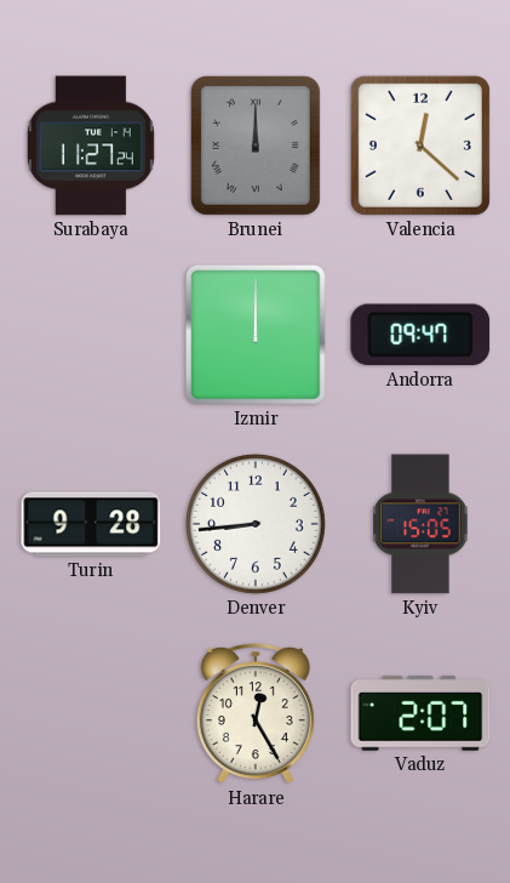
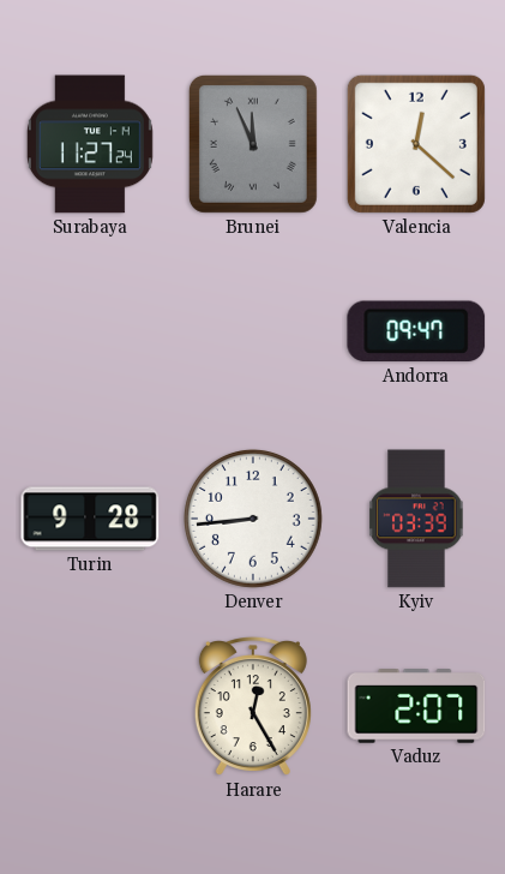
Brunei: 12:00 -> 11:56 (253, 144)
Izmir: 12:00 -> none (256, 335)
Kyiv: 15:05 -> 03:39 (416, 519)
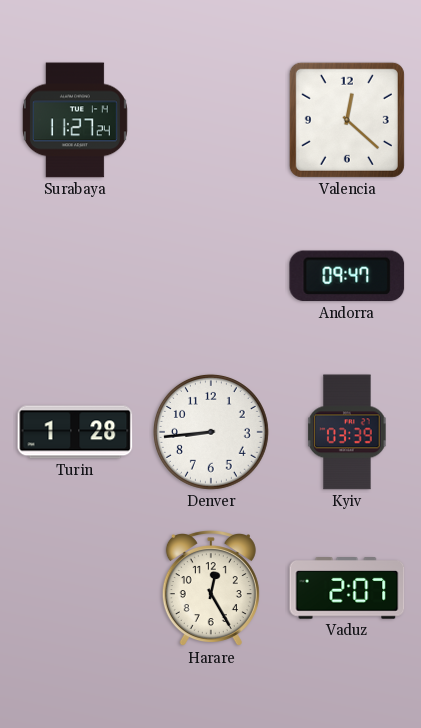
Brunei: 11:56 -> none (253, 144)
Turin: 9:28 -> 1:28 (75, 432)
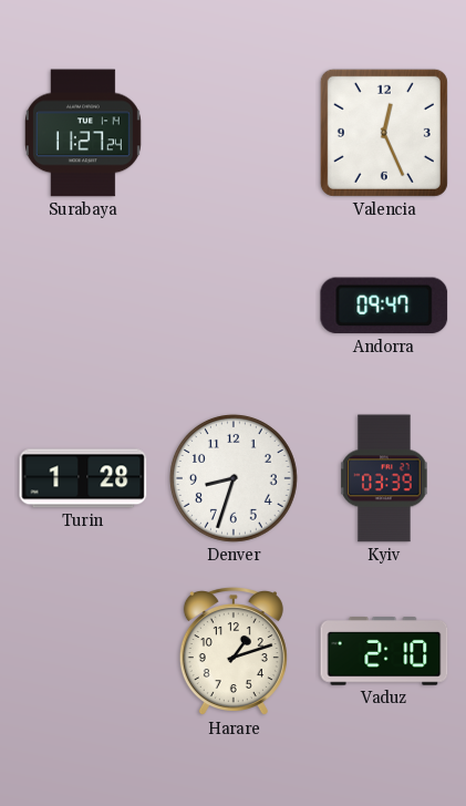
Valencia: 12:22 -> 12:26 (384, 133)
Denver: 8:44 -> 8:33 (234, 478)
Harare: 12:25 -> 1:12 (234, 652)
Vaduz: 2:07 -> 2:10 (384, 652)
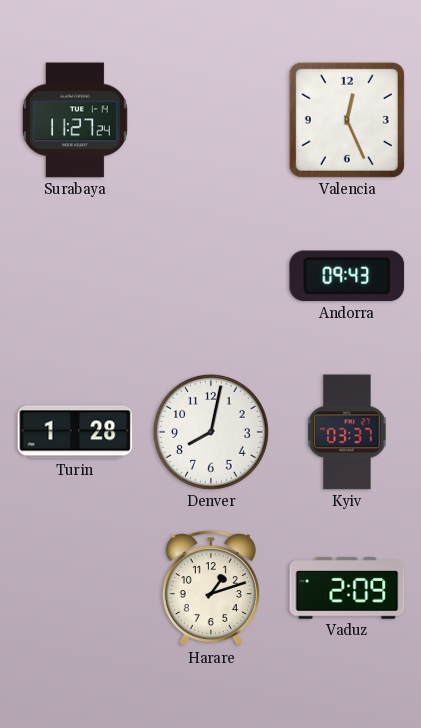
Andorra: 09:47 -> 09:43 (347, 276)
Denver: 8:33 -> 8:02 (211, 432)
Kyiv: 03:39 -> 03:37 (347, 432)
Vaduz: 2:10 -> 2:09 (347, 589)
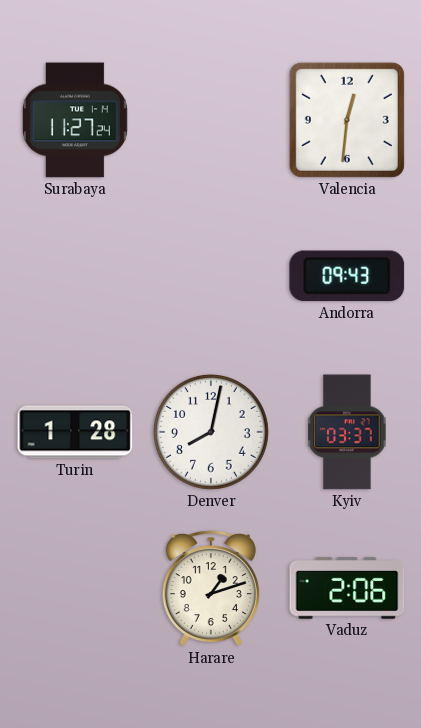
Valencia: 12:26 -> 12:31 (347, 120)
Vaduz: 2:09 -> 2:06 (347, 589)
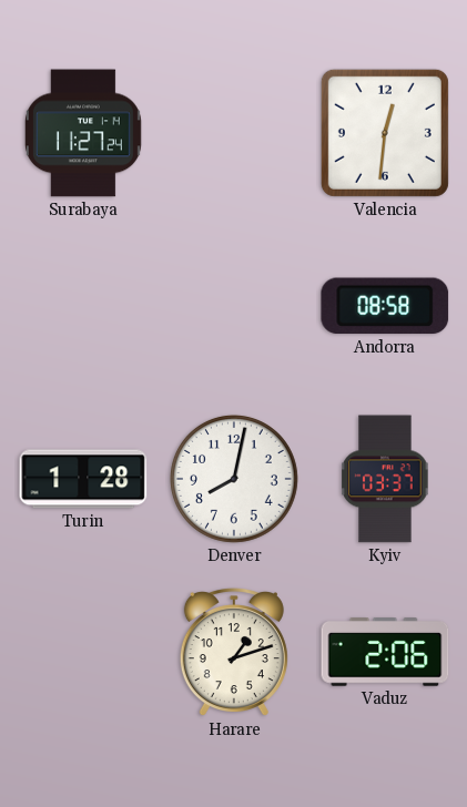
Andorra: 09:43 -> 08:58 (385, 306)
